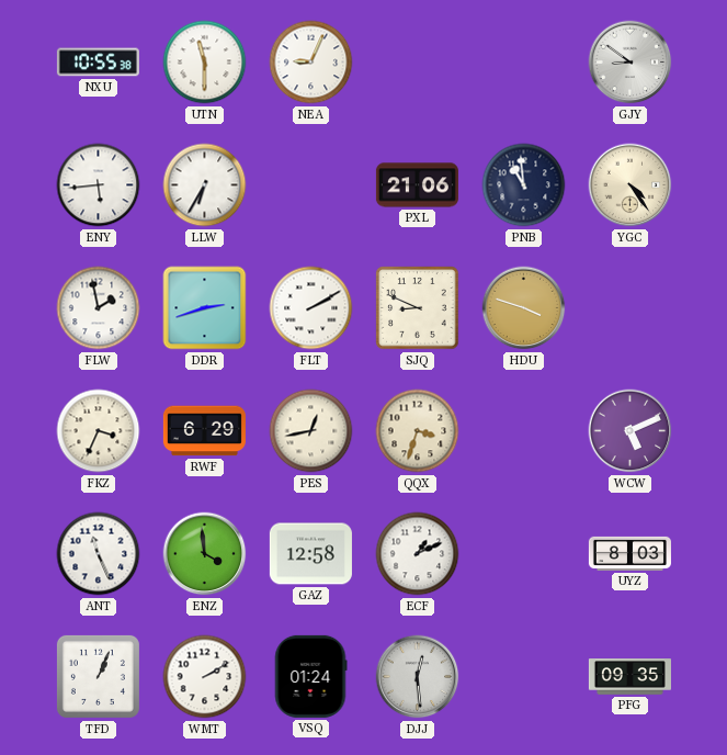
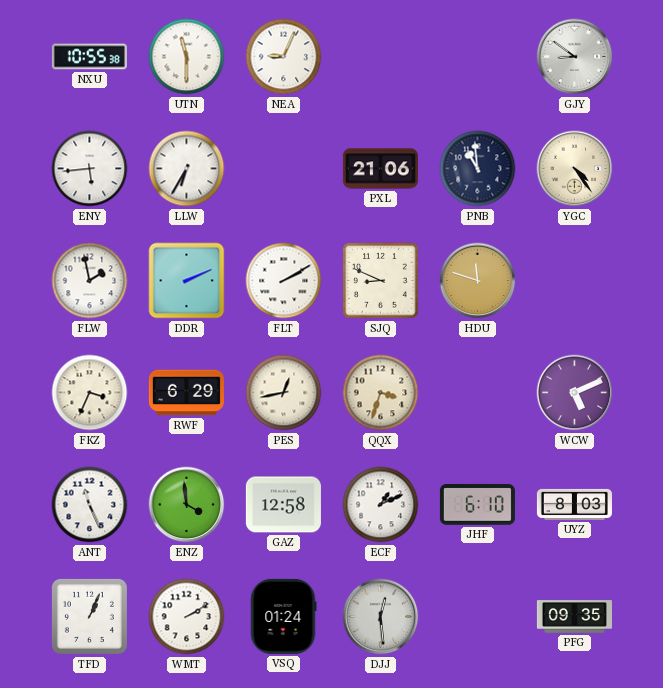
DDR: 2:42 -> 2:11 (187, 281)
HDU: 3:48 -> 11:48 (478, 281)
JHF: none -> 6:10 (477, 505)
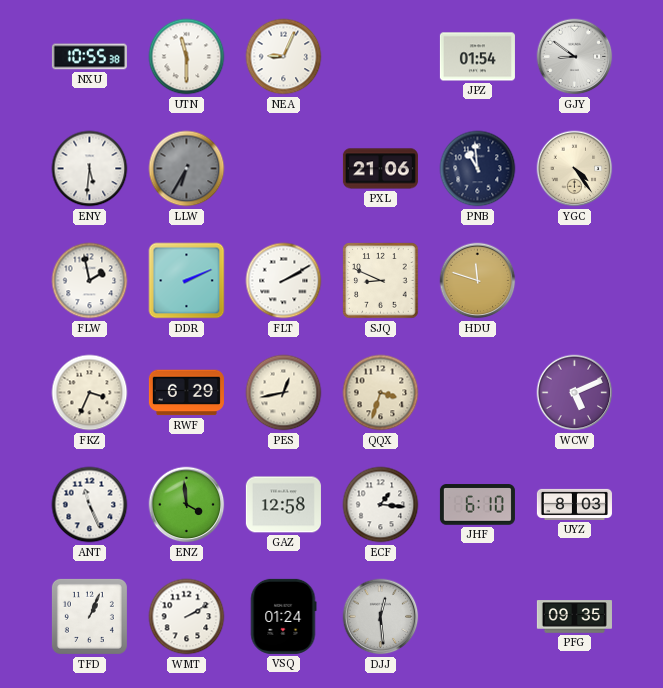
JPZ: none -> 01:54 (477, 57)
ENY: 5:44 -> 5:31 (90, 169)
LLW dial: white -> grey (187, 169)
ECF: 1:11 -> 1:16 (381, 505)
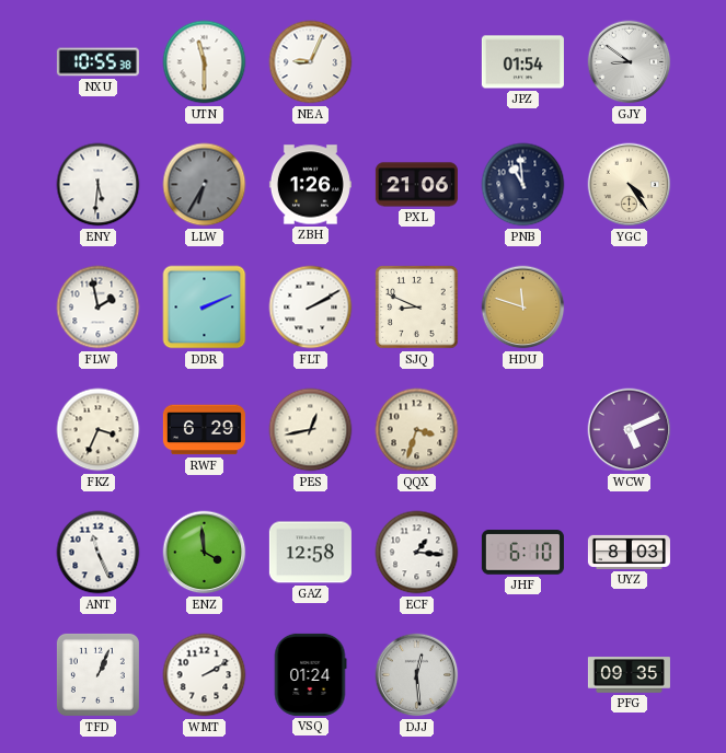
ZBH: none -> 1:26 (310, 185)
